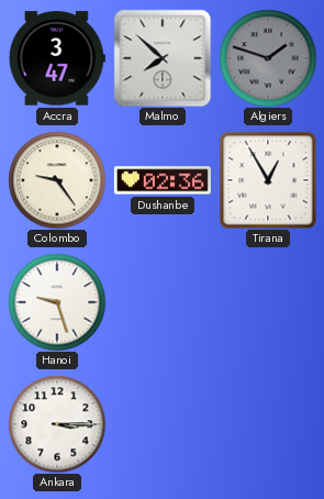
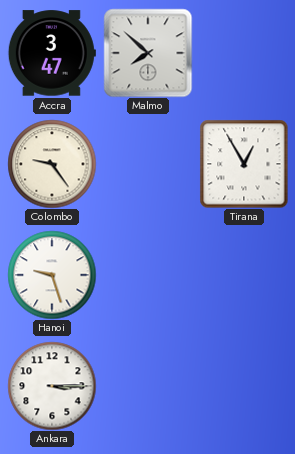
Algiers: 1:48 -> none (268, 58)
Dushanbe: 02:36 -> none (163, 180)
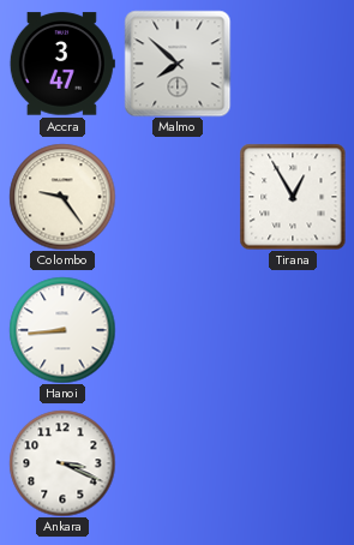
Hanoi: 9:27 -> 8:44 (62, 330)
Ankara: 3:15 -> 3:19 (62, 463)
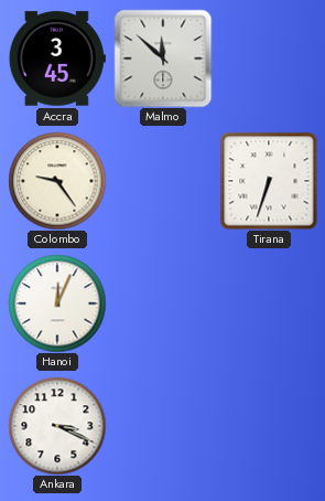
Accra: 3:47 -> 3:45 (57, 58)
Malmo: 7:52 -> 11:52 (163, 58)
Tirana: 12:55 -> 6:33 (269, 181)
Hanoi: 8:44 -> 12:04 (57, 303)
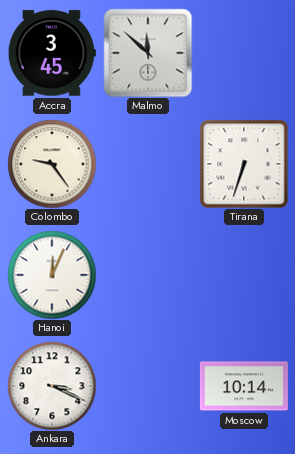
Moscow: none -> 10:14 (244, 386)
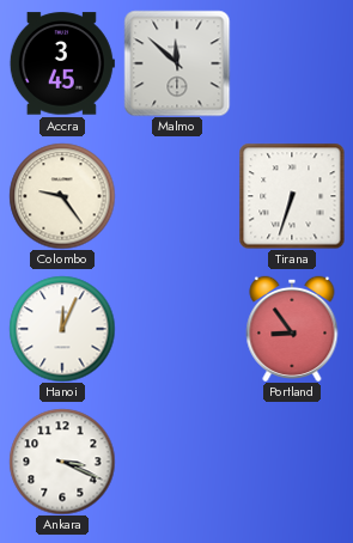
Portland: none -> 8:54 (292, 328)
Moscow: 10:14 -> none (244, 386)
